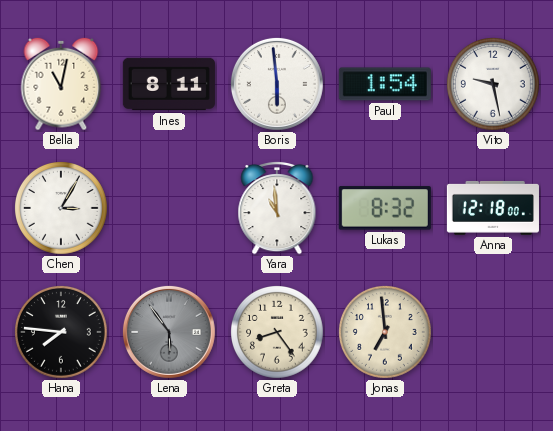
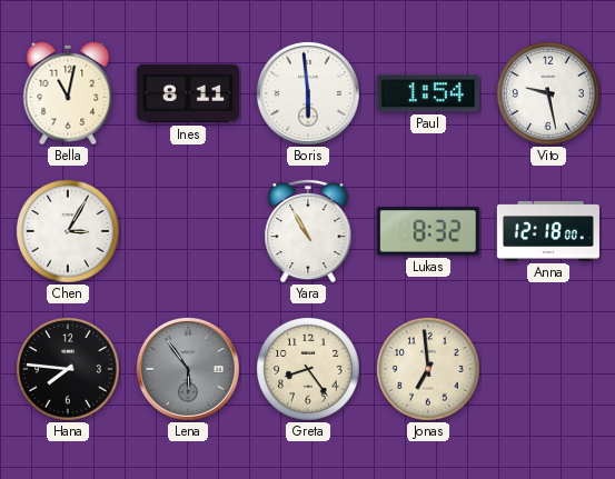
Yara: 10:59 -> 10:55 (308, 231)
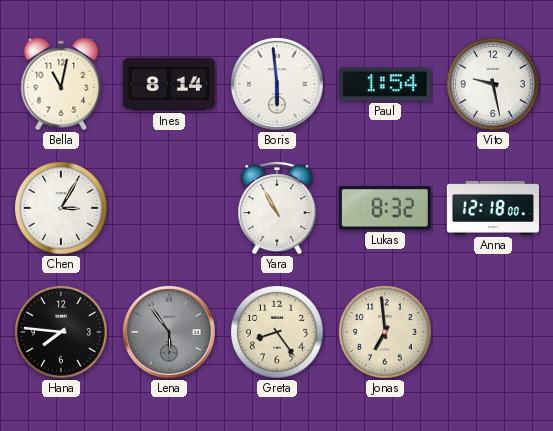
Ines: 8:11 -> 8:14 (169, 84)
